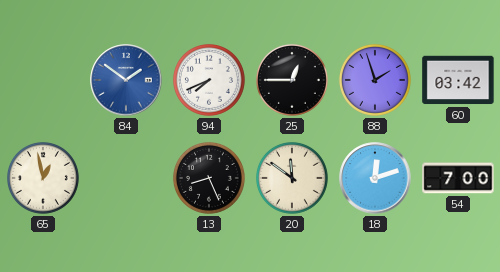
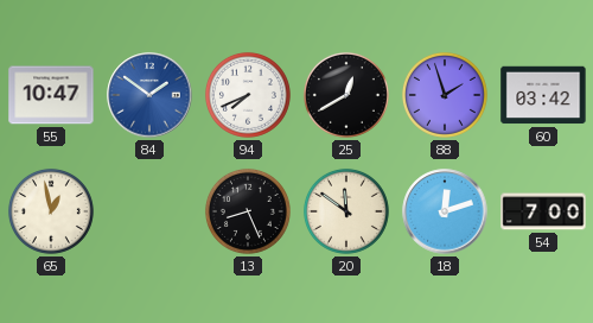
55: none -> 10:47 (51, 95)
25: 12:45 -> 12:40 (346, 95)
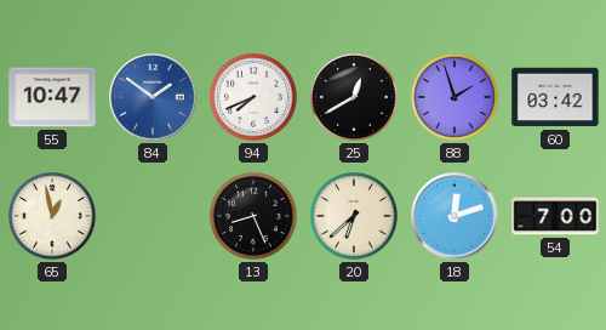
20: 11:51 -> 6:38 (354, 216)
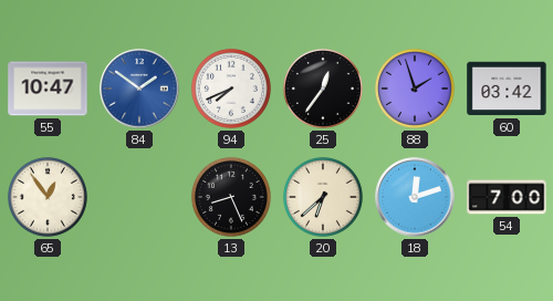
25: 12:40 -> 12:36 (323, 89)
65: 12:58 -> 12:54 (48, 197)
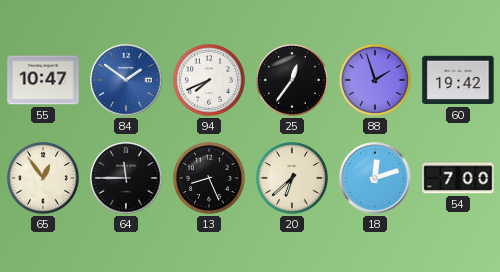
60: 03:42 -> 19:42 (458, 80)
64: none -> 11:45 (126, 178)
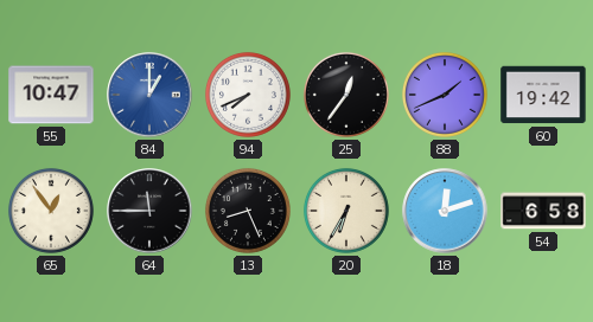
84: 1:51 -> 1:00 (149, 95)
88: 1:57 -> 1:41 (445, 95)
20: 6:38 -> 6:35 (346, 211)
54: 7:00 -> 6:58 (543, 211)
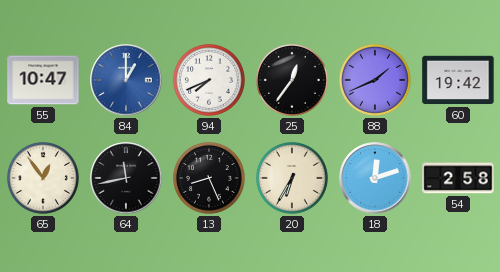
64: 11:45 -> 11:43 (126, 178)
54: 6:58 -> 2:58 (458, 178)
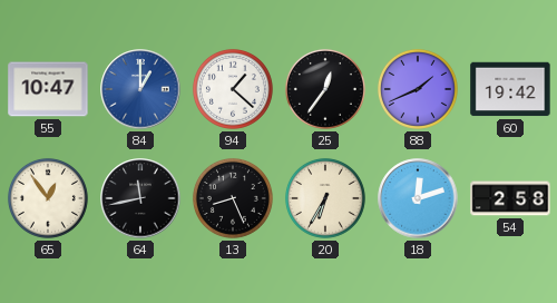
94: 7:41 -> 1:22 (233, 89)
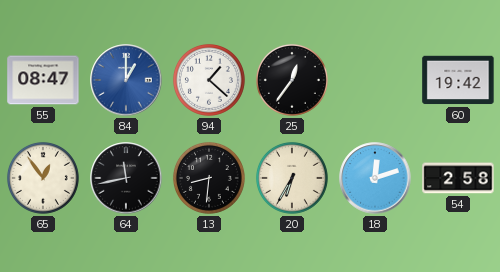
55: 10:47 -> 08:47 (43, 80)
88: 1:41 -> none (418, 89)
13: 8:26 -> 8:31 (209, 178)
